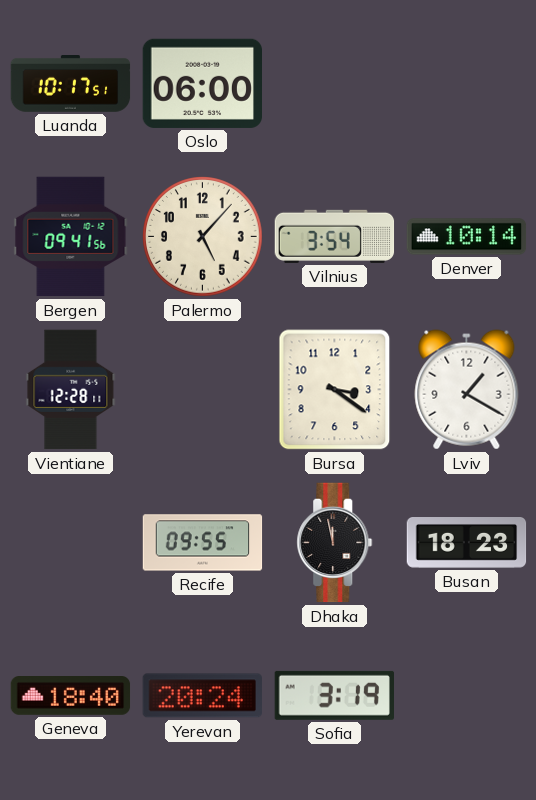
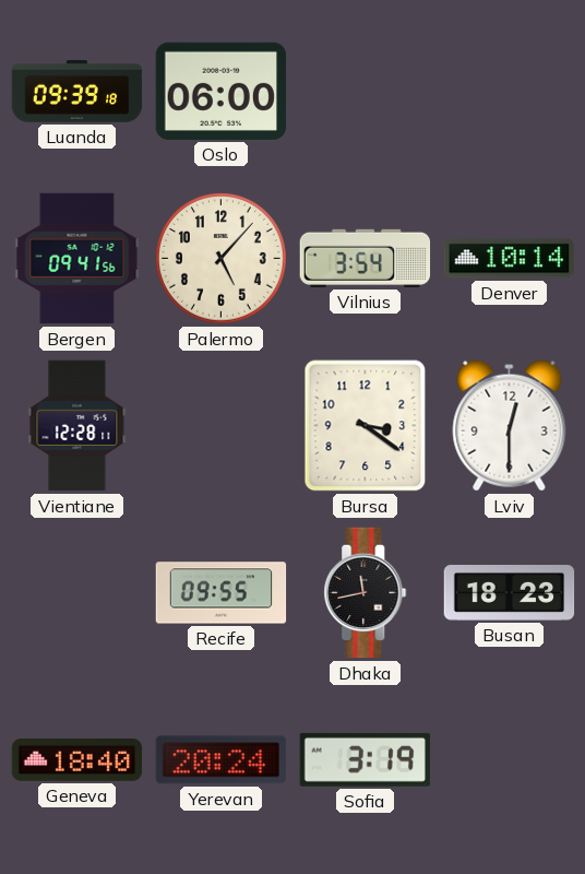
Luanda: 10:17 -> 09:39 (77, 92)
Lviv: 1:20 -> 12:30 (510, 426)
Dhaka: 11:58 -> 11:43 (366, 593)
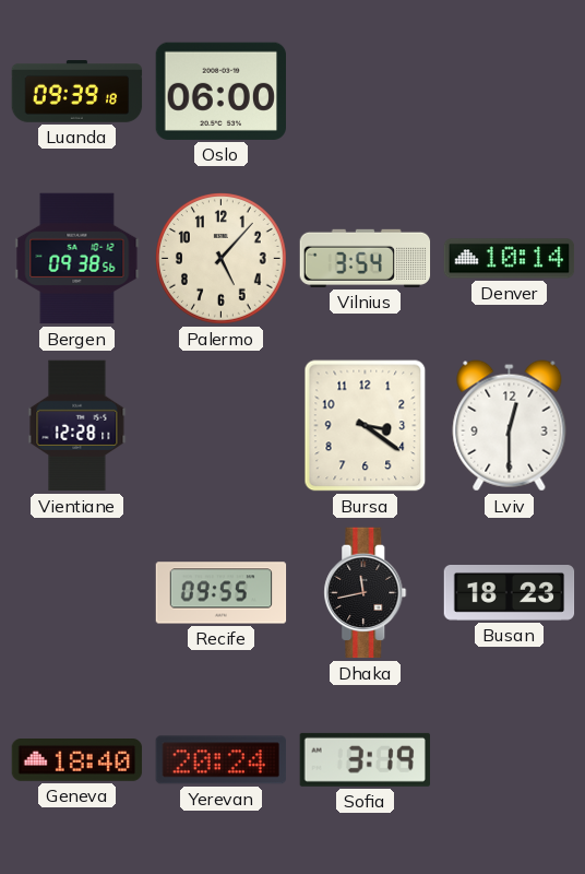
Bergen: 09:41 -> 09:38 (77, 259)
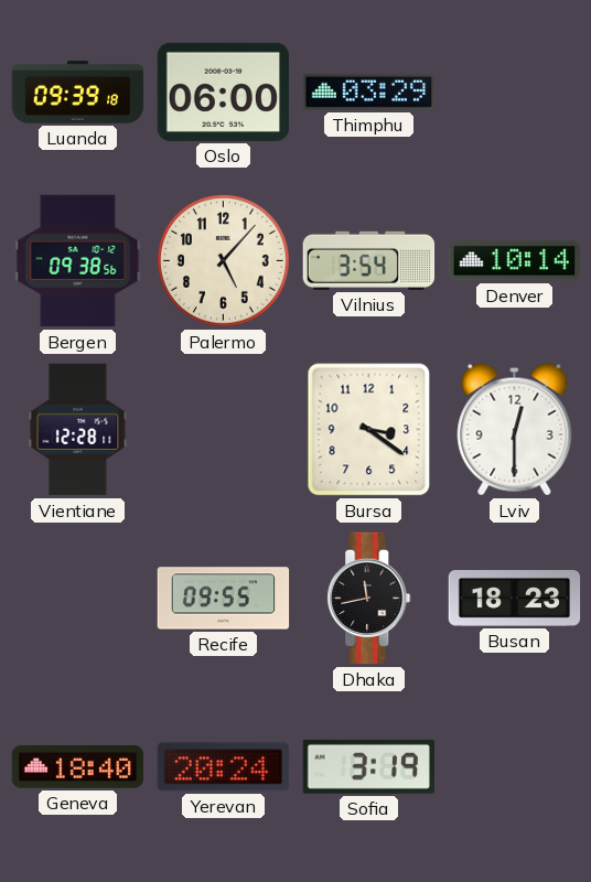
Thimphu: none -> 03:29 (369, 92)
